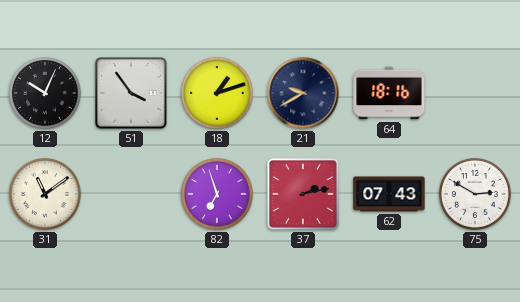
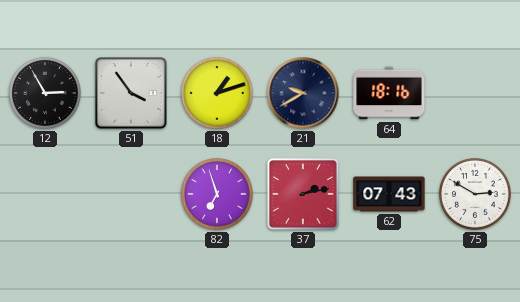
12: 10:04 -> 2:55 (46, 94)
31: 11:09 -> none (46, 195)
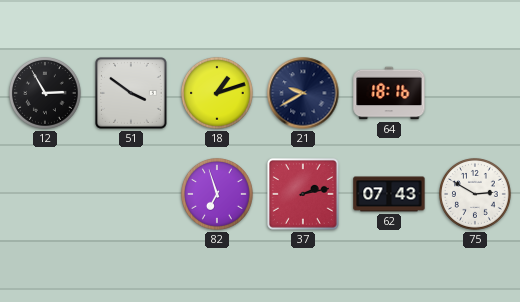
51: 3:54 -> 3:51 (132, 94)
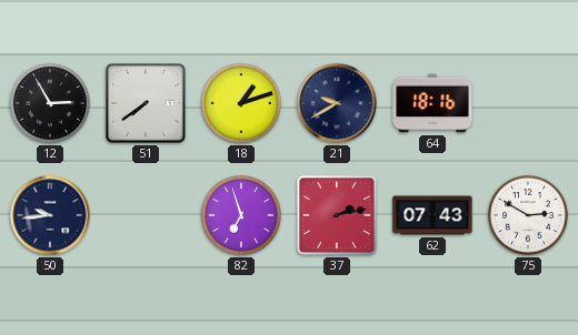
51: 3:51 -> 7:39 (147, 104)
50: none -> 9:44 (50, 215)
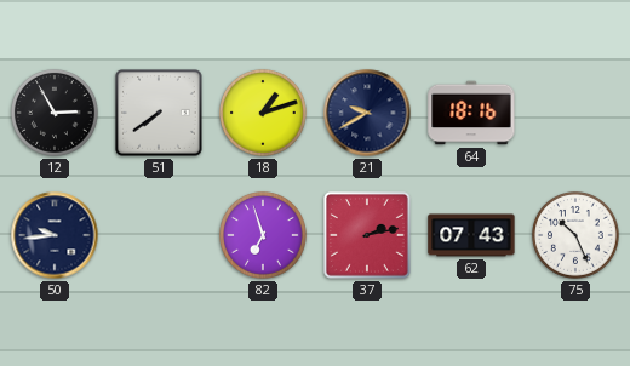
75: 2:50 -> 10:26 (577, 236)
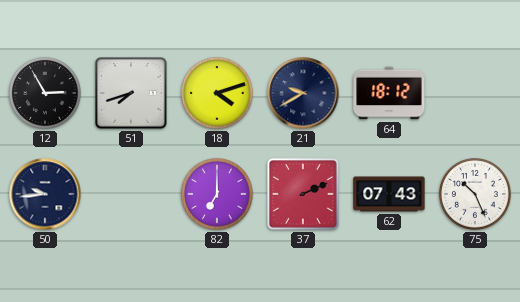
51: 7:39 -> 7:42 (132, 94)
18: 1:12 -> 4:12 (218, 94)
64: 18:16 -> 18:12 (389, 93)
82: 6:57 -> 7:00 (218, 195)
37: 2:13 -> 2:11 (304, 195)
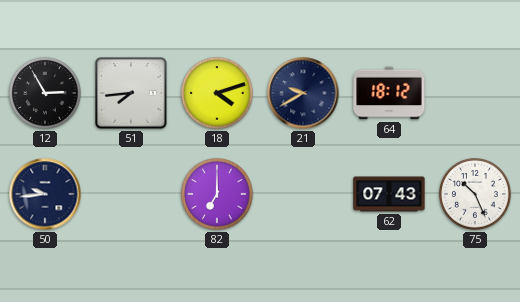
51: 7:42 -> 7:44 (132, 94)
37: 2:11 -> none (304, 195)
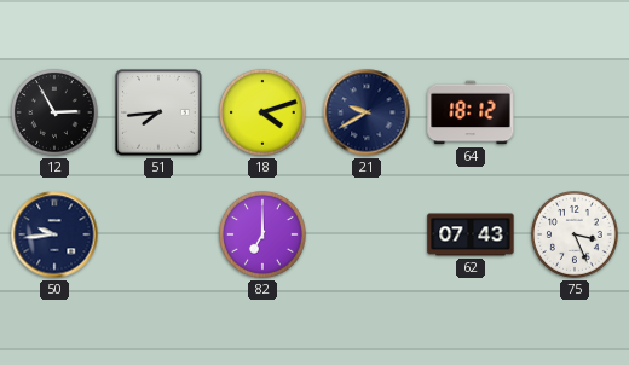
75: 10:26 -> 3:26 (576, 236)
